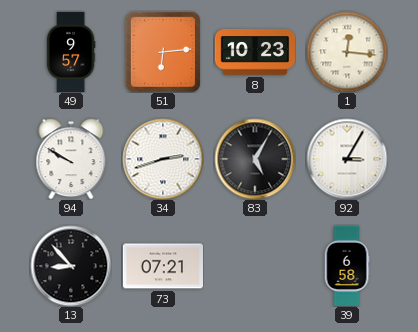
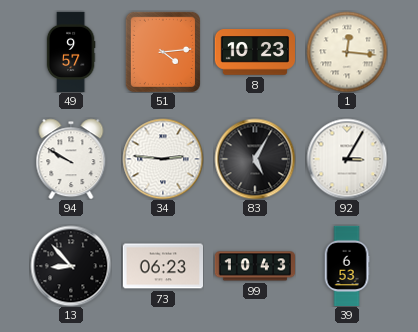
51: 6:14 -> 4:14 (163, 52)
34: 2:42 -> 2:46 (163, 159)
73: 07:21 -> 06:23 (162, 266)
99: none -> 10:43 (254, 266)
39: 6:58 -> 6:53 (347, 265)
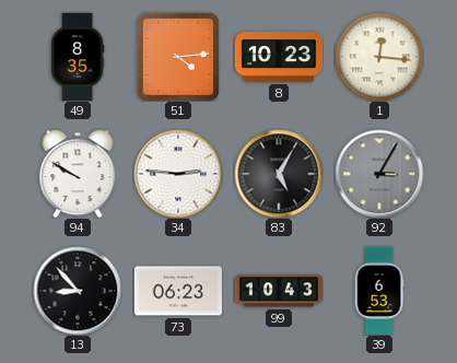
49: 9:57 -> 8:35 (78, 56)
92 dial: white -> grey (379, 174)
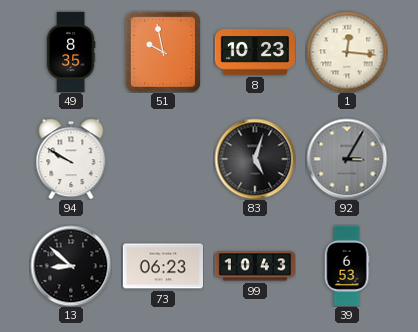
51: 4:14 -> 9:58 (163, 52)
34: 2:46 -> none (178, 174)
83: 5:05 -> 5:03 (255, 159)
13: 8:53 -> 8:52 (71, 266)
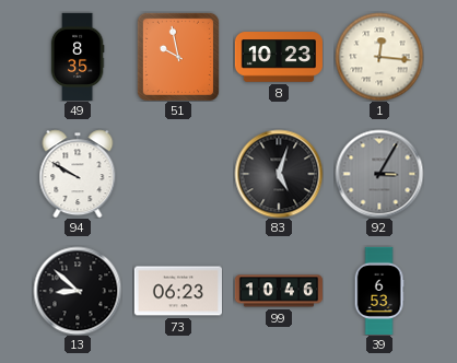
99: 10:43 -> 10:46 (278, 291)
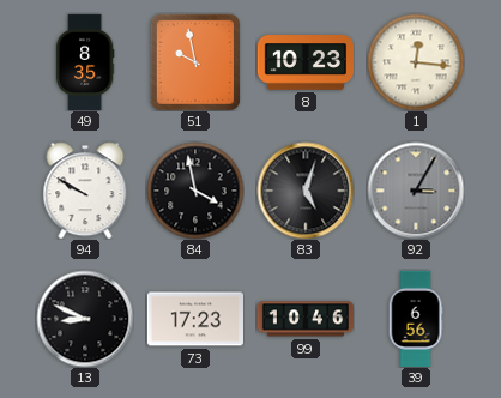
84: none -> 3:58 (195, 191)
13: 8:52 -> 8:49 (85, 319)
73: 06:23 -> 17:23 (194, 319)
39: 6:53 -> 6:56 (416, 318)
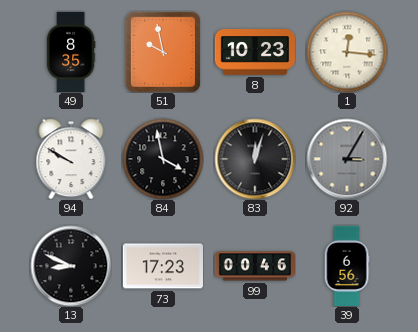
83: 5:03 -> 12:03 (255, 159)
99: 10:46 -> 00:46 (254, 266)
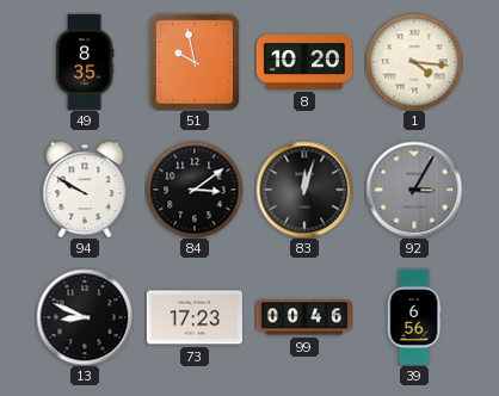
8: 10:23 -> 10:20 (303, 62)
1: 12:16 -> 4:16 (414, 62)
84: 3:58 -> 3:09 (195, 190)
